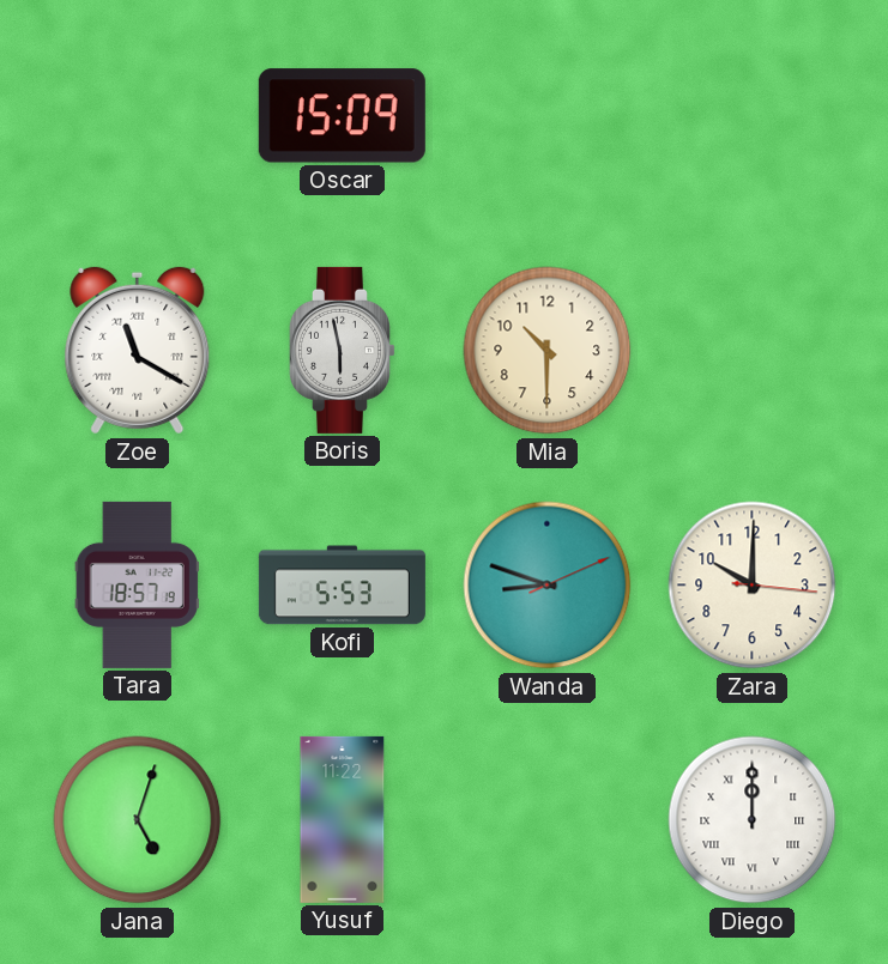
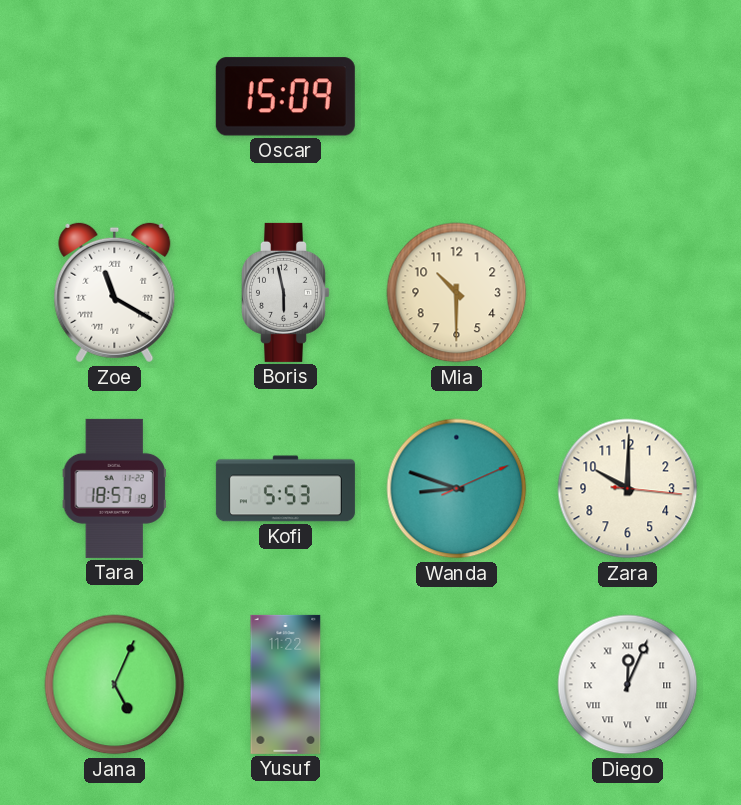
Jana: 5:03 -> 5:04 (115, 685)
Diego: 12:00 -> 12:04 (628, 685)
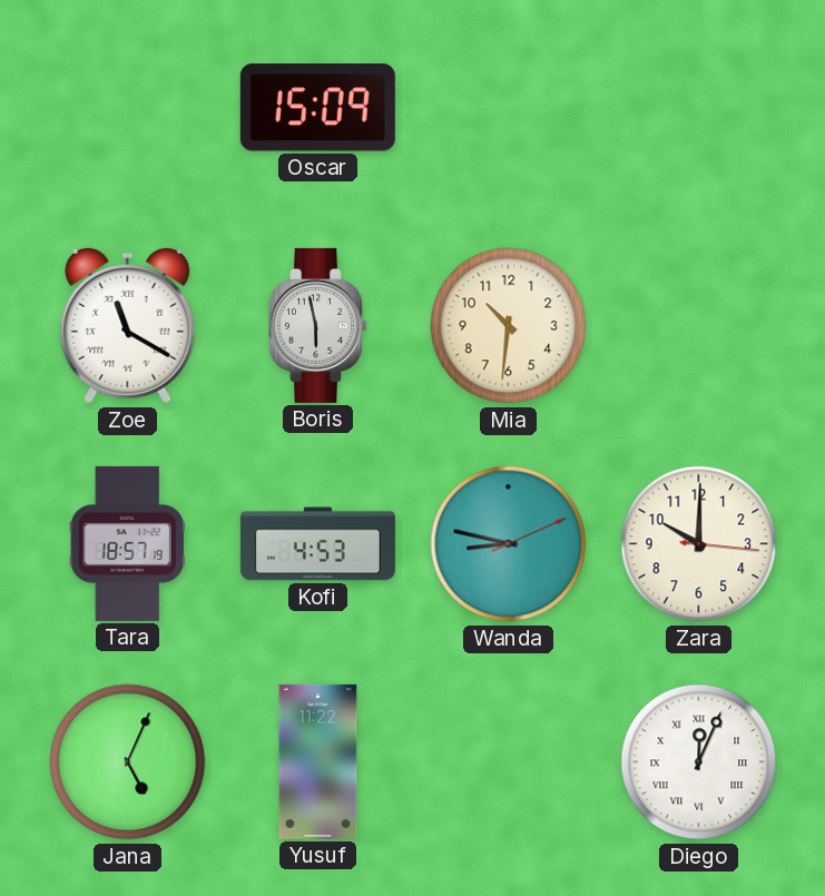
Mia: 10:30 -> 10:31 (509, 326)
Kofi: 5:53 -> 4:53 (317, 544)
Wanda: 8:48 -> 8:47 (509, 544)
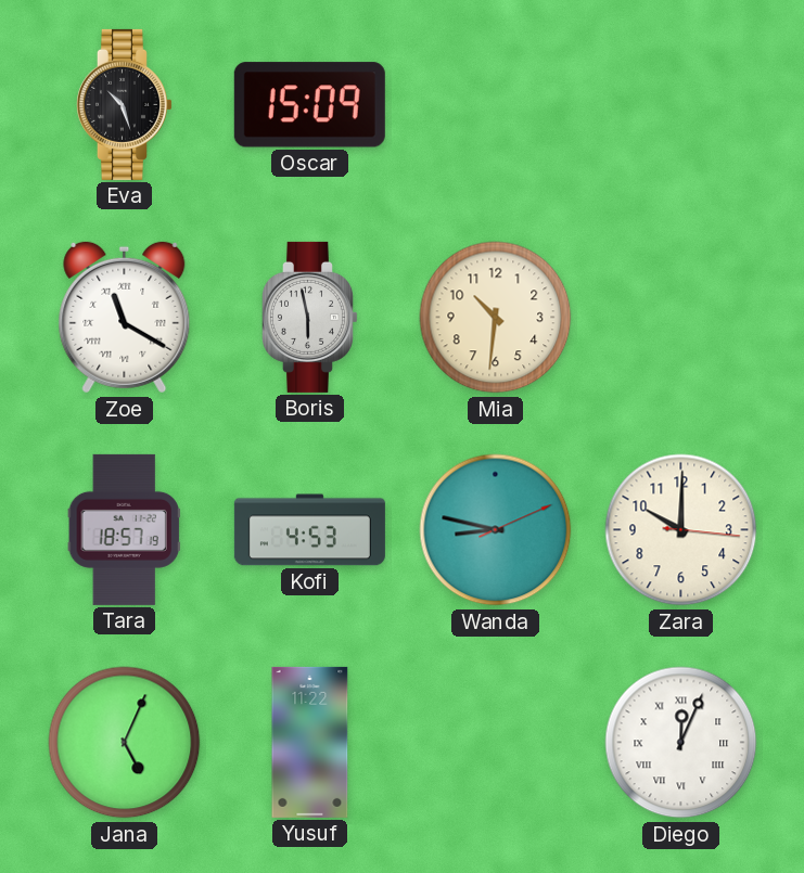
Eva: none -> 10:27 (124, 104)
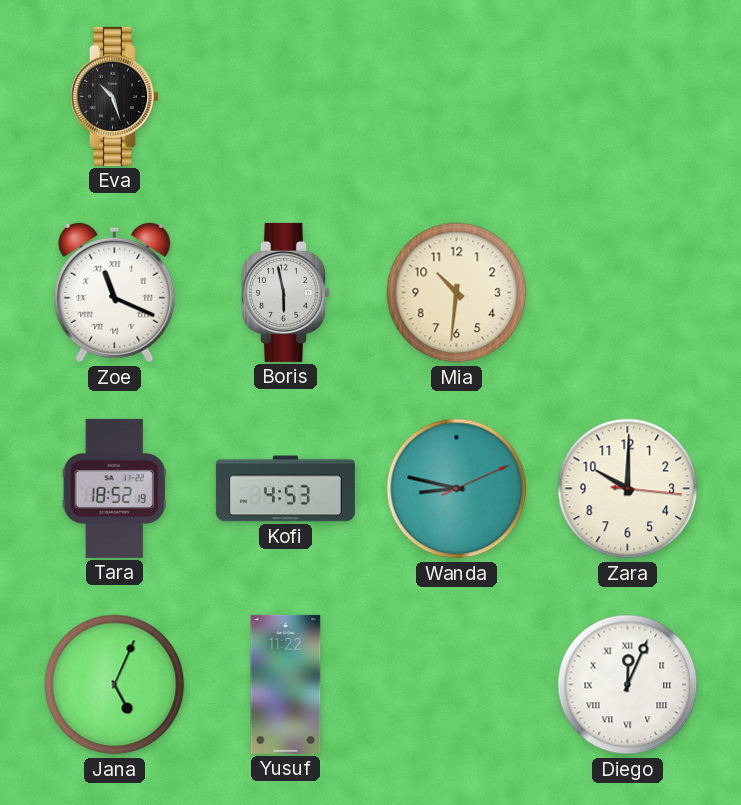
Oscar: 15:09 -> none (309, 105)
Zoe: 11:20 -> 11:19 (115, 293)
Tara: 18:57 -> 18:52 (114, 488)
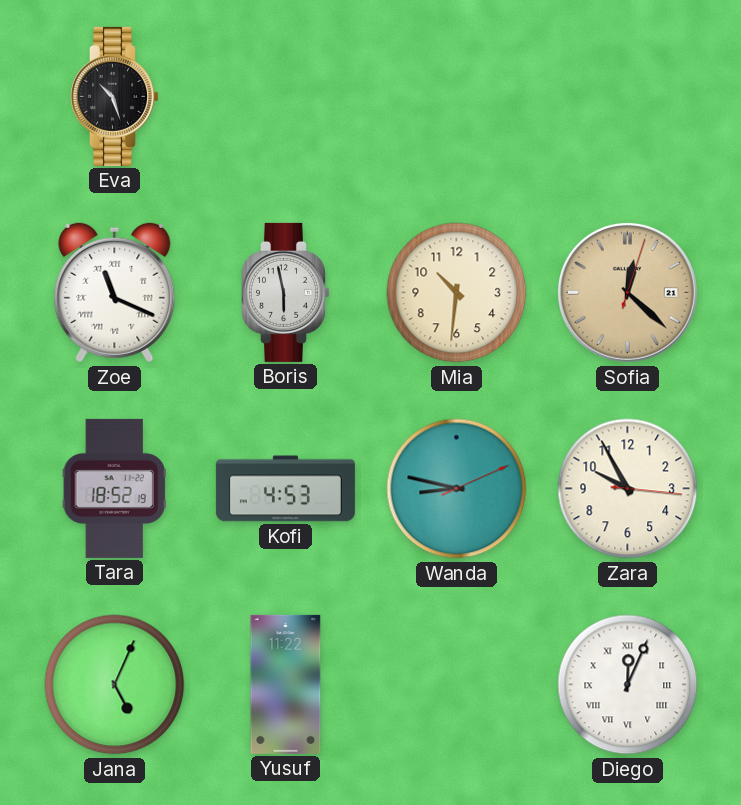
Sofia: none -> 12:22 (627, 292)
Zara: 10:00 -> 9:55 (628, 489)
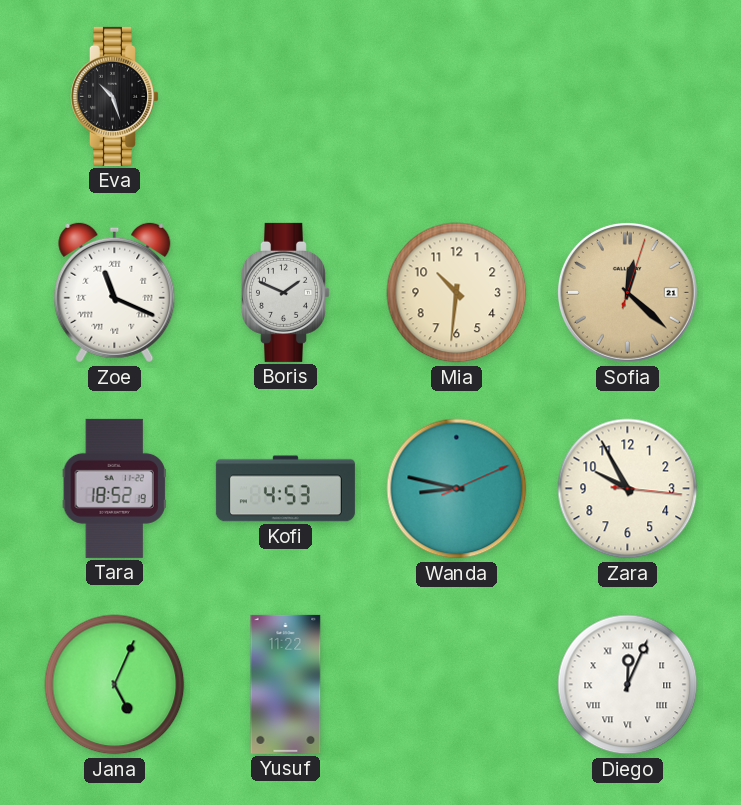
Boris: 5:58 -> 1:49 (285, 292)
